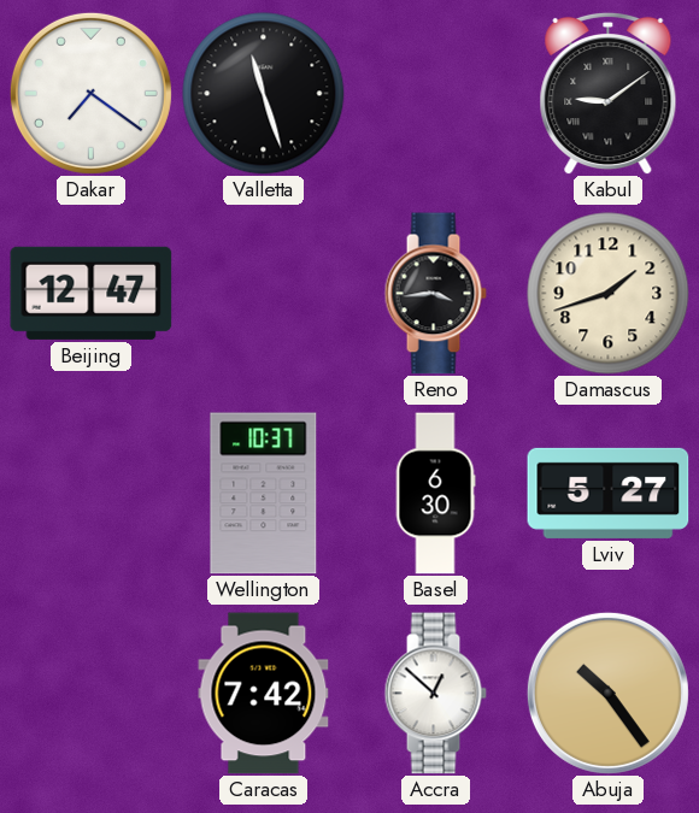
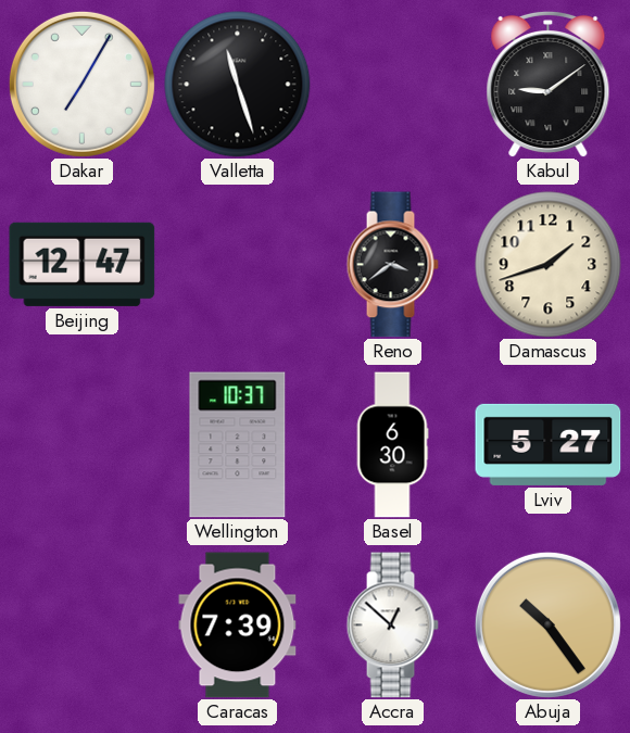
Dakar: 7:21 -> 7:05 (81, 84)
Reno: 3:44 -> 3:39 (392, 265)
Caracas: 7:42 -> 7:39 (238, 625)
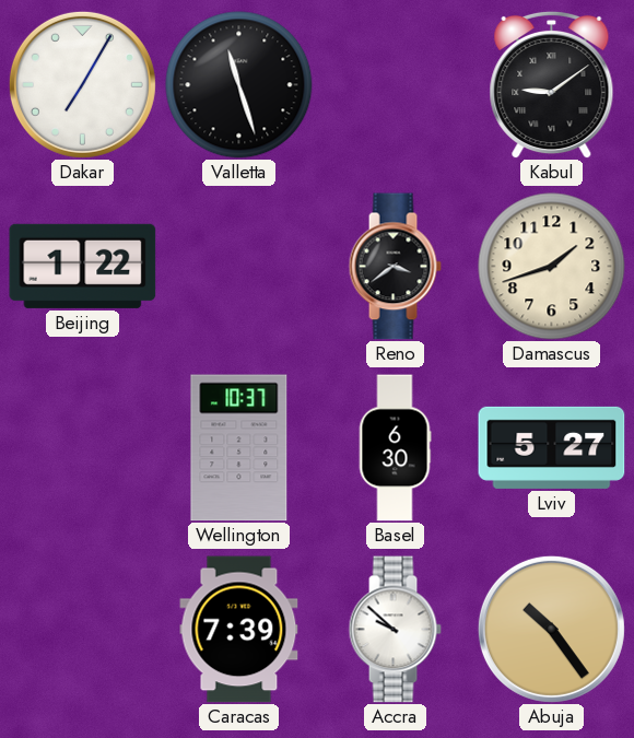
Beijing: 12:47 -> 1:22 (83, 266)
Accra: 12:52 -> 9:52 (395, 630)
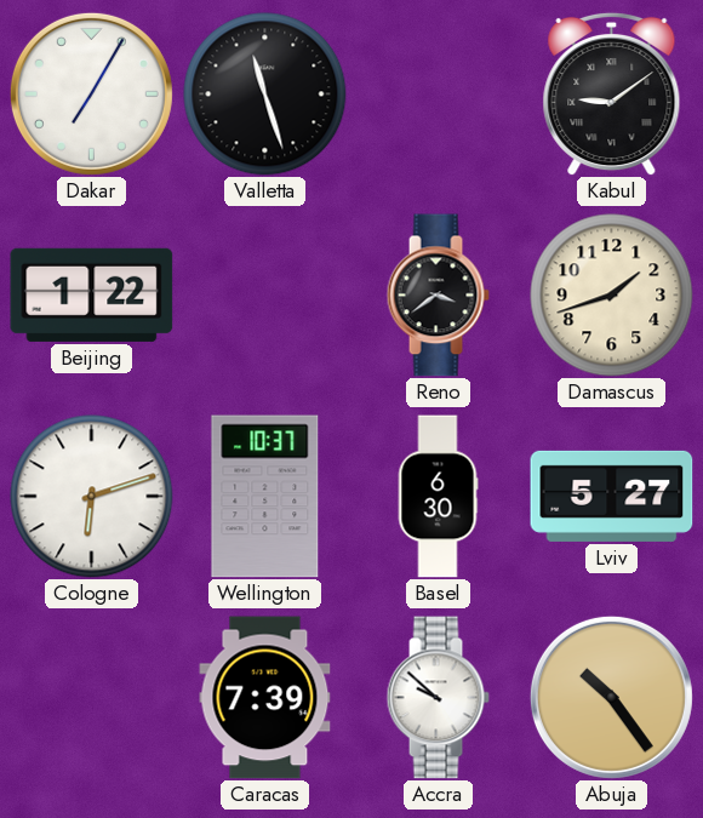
Cologne: none -> 6:12 (92, 497)
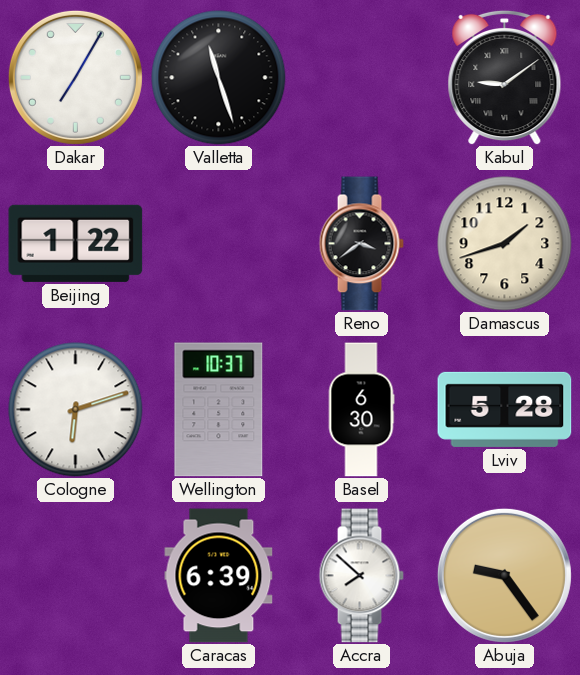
Lviv: 5:27 -> 5:28 (505, 409)
Caracas: 7:39 -> 6:39 (219, 576)
Accra: 9:52 -> 7:52 (361, 576)
Abuja: 10:24 -> 9:24 (504, 575)
